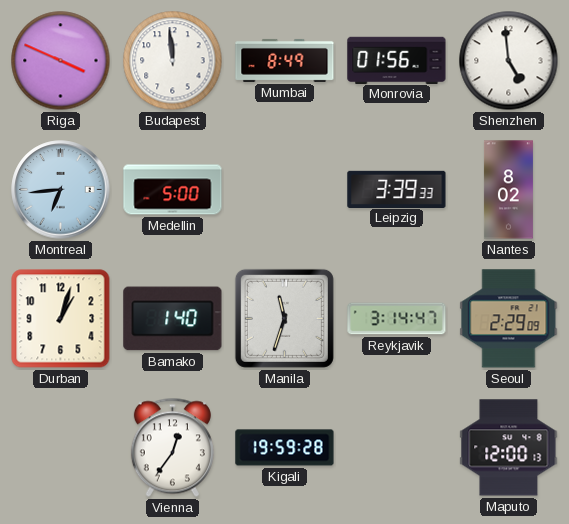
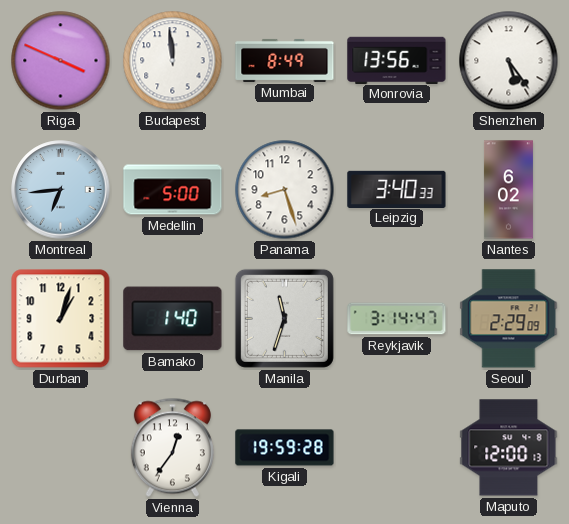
Monrovia: 01:56 -> 13:56 (397, 60)
Shenzhen: 4:59 -> 5:24 (509, 61)
Panama: none -> 8:27 (285, 190)
Leipzig: 3:39 -> 3:40 (397, 189)
Nantes: 8:02 -> 6:02 (508, 190)
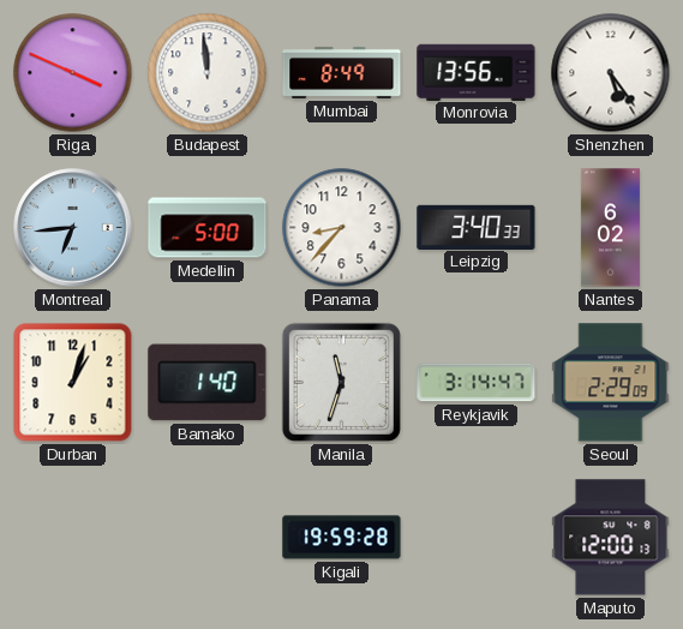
Panama: 8:27 -> 8:37 (342, 228)
Vienna: 12:36 -> none (172, 448)
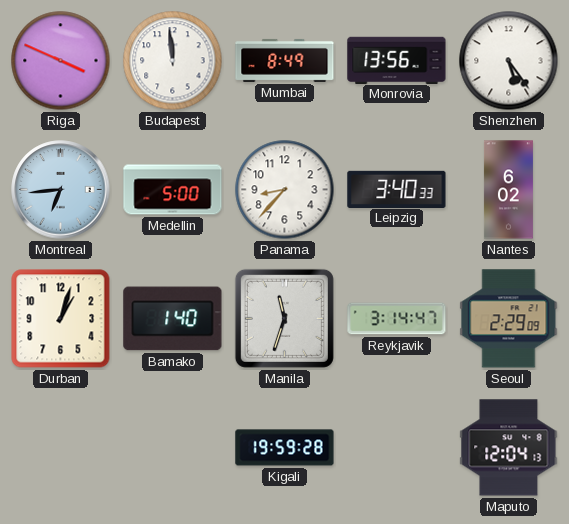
Maputo: 12:00 -> 12:04 (509, 448)
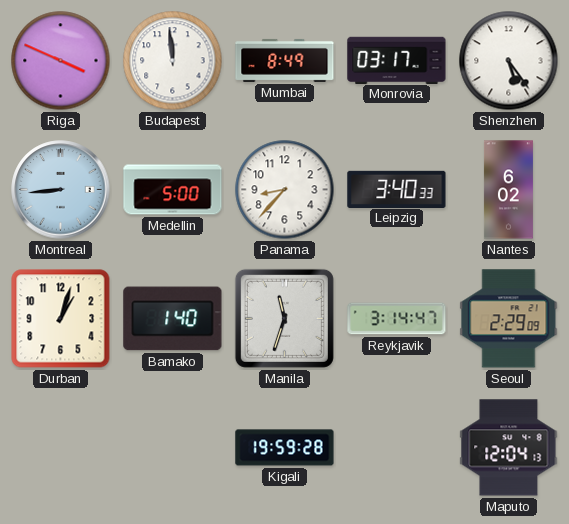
Monrovia: 13:56 -> 03:17 (397, 60)
Montreal: 6:44 -> 8:44 (61, 190)
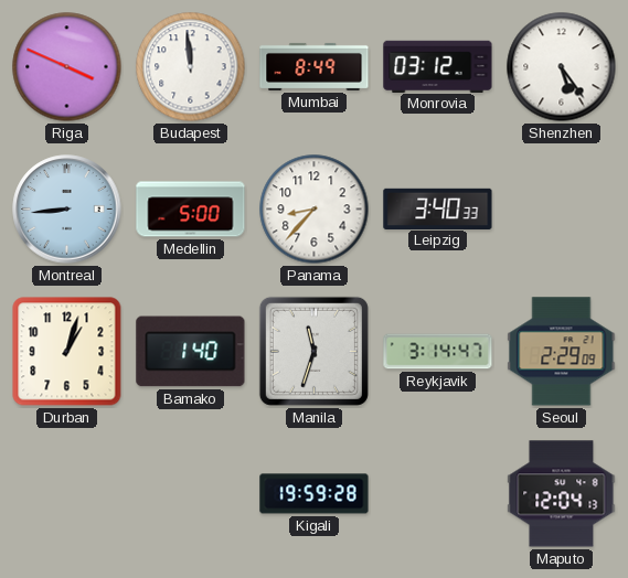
Monrovia: 03:17 -> 03:12 (438, 66)
Nantes: 6:02 -> none (508, 190)
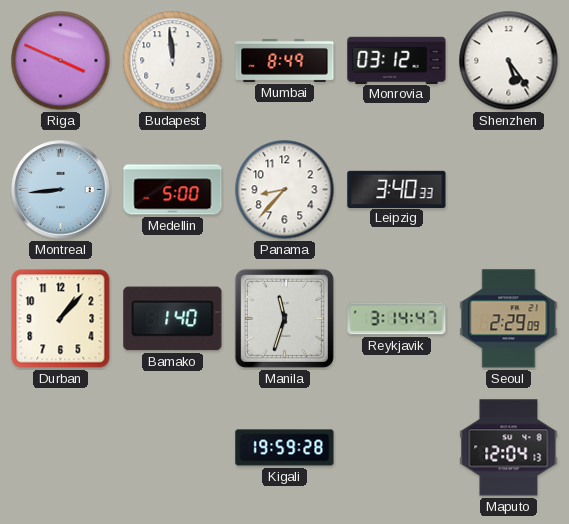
Durban: 1:03 -> 1:07 (61, 319)
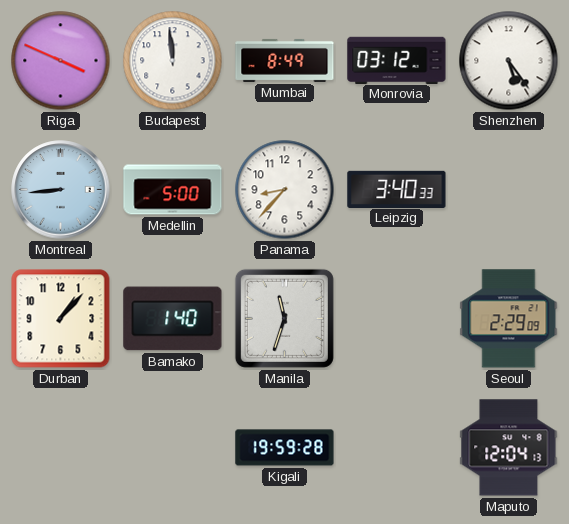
Reykjavik: 3:14 -> none (397, 319)
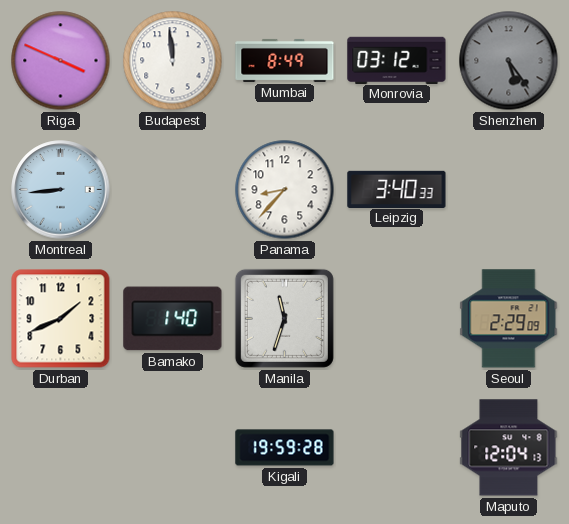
Shenzhen dial: white -> grey (509, 61)
Medellin: 5:00 -> none (173, 190)
Durban: 1:07 -> 1:41 (61, 319)
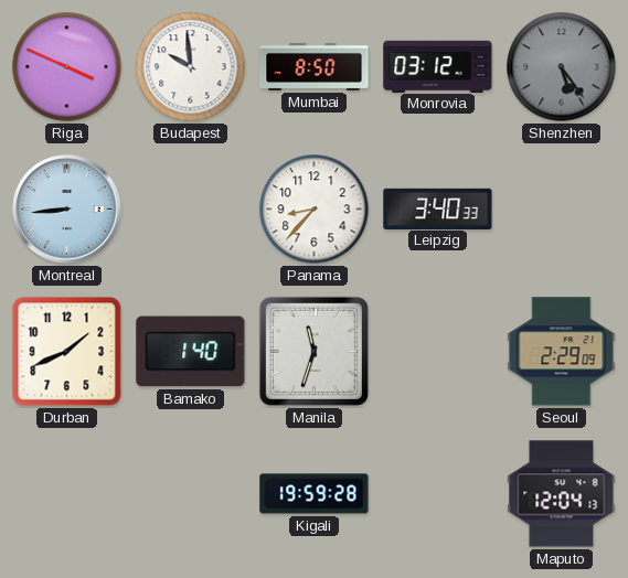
Budapest: 11:59 -> 9:59 (191, 67)
Mumbai: 8:49 -> 8:50 (315, 66)
